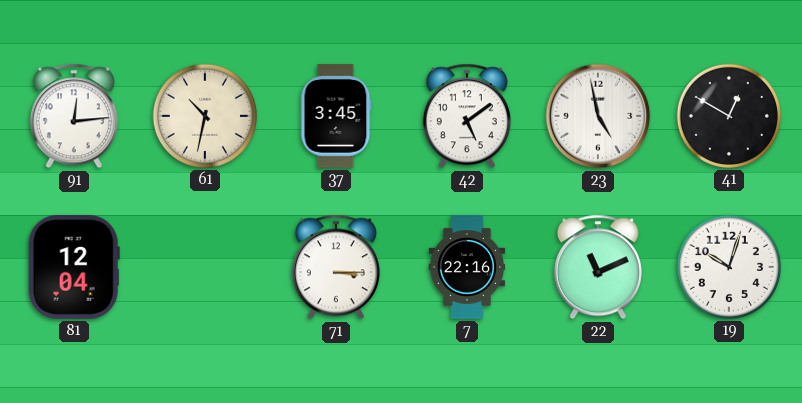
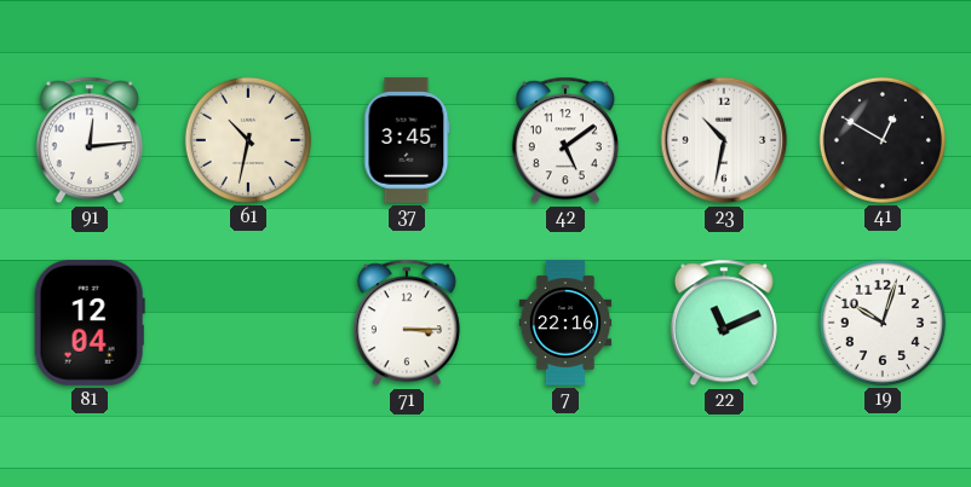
23: 4:58 -> 10:32 (724, 140)
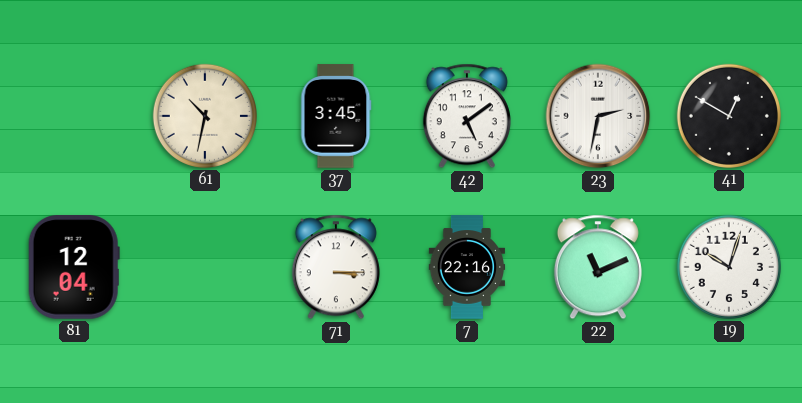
91: 12:14 -> none (90, 140)
23: 10:32 -> 2:32 (598, 116)
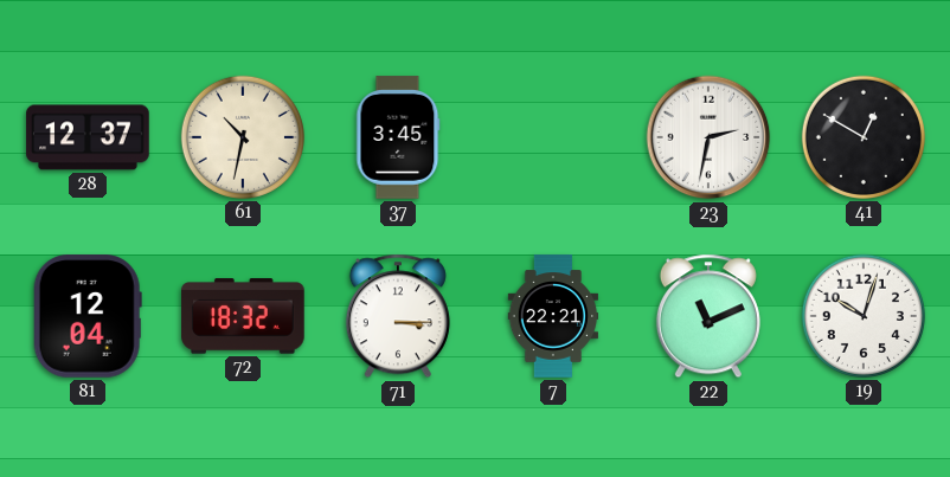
28: none -> 12:37 (88, 137)
42: 5:09 -> none (467, 116)
72: none -> 18:32 (243, 316)
7: 22:16 -> 22:21 (553, 316)
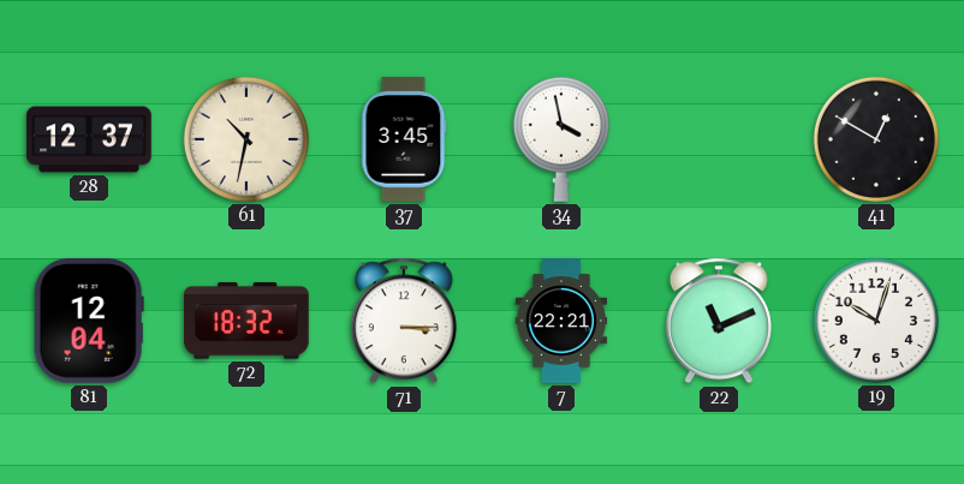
34: none -> 3:58 (561, 139)
23: 2:32 -> none (708, 137)
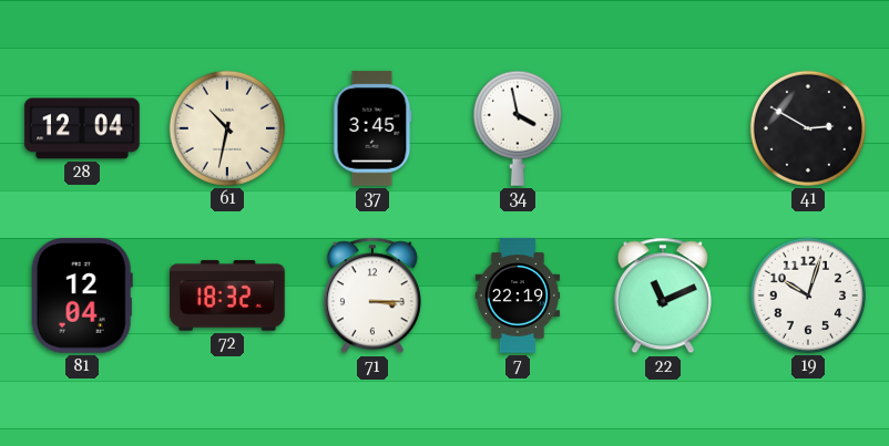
28: 12:37 -> 12:04 (82, 128)
41: 12:50 -> 2:50 (808, 128)
7: 22:21 -> 22:19 (518, 295)
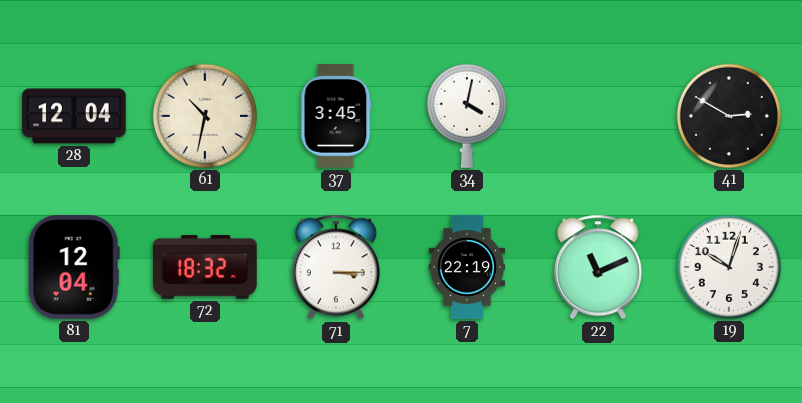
34: 3:58 -> 4:02 (467, 116)
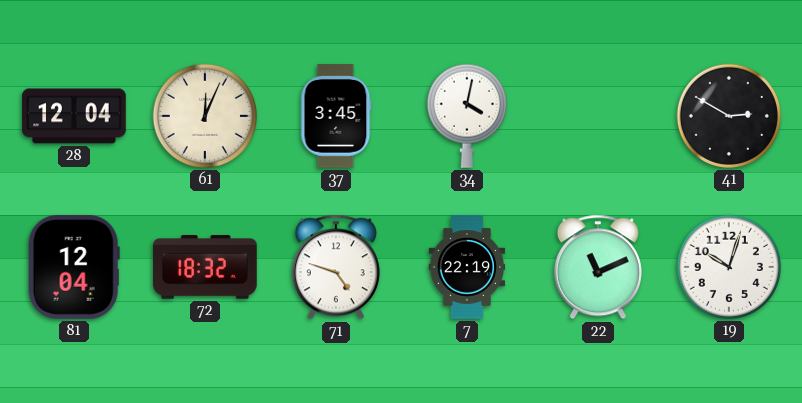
61: 10:32 -> 12:04 (205, 116)
71: 3:15 -> 4:48 (336, 267)
